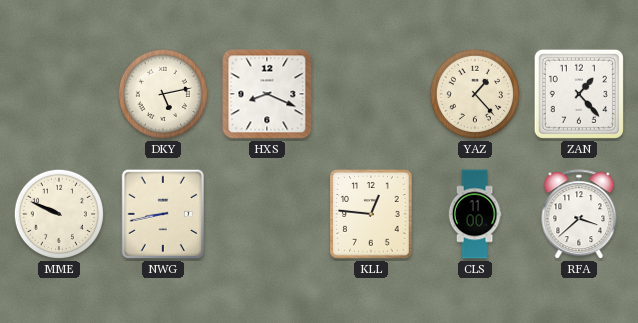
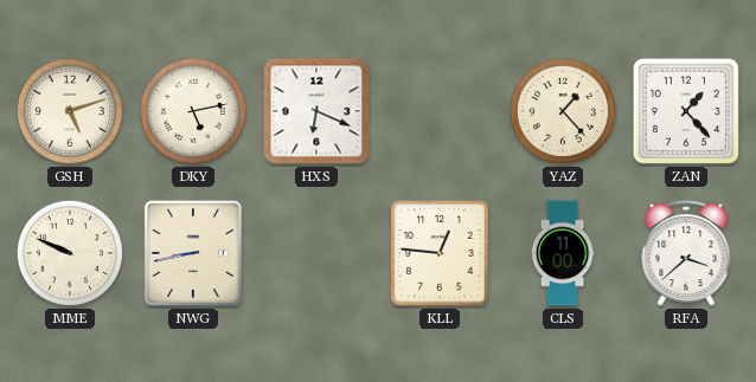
GSH: none -> 5:12 (70, 111)
HXS: 8:19 -> 6:19 (316, 111)
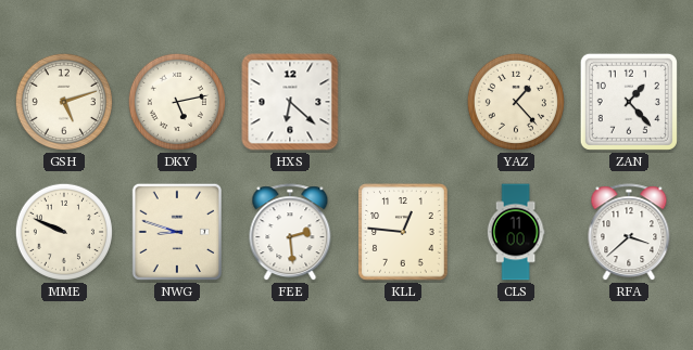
HXS: 6:19 -> 6:22 (290, 102)
NWG: 8:43 -> 8:48 (176, 232)
FEE: none -> 2:29 (290, 233)
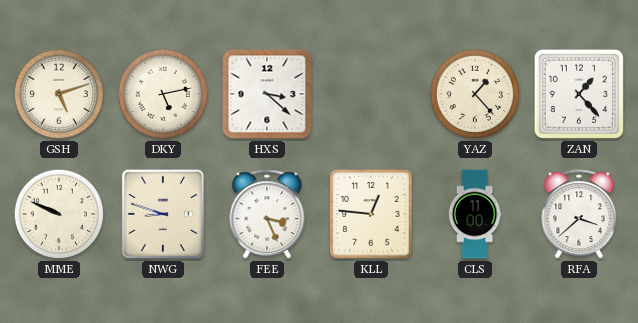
HXS: 6:22 -> 3:22 (267, 94)
FEE: 2:29 -> 3:26 (267, 215)
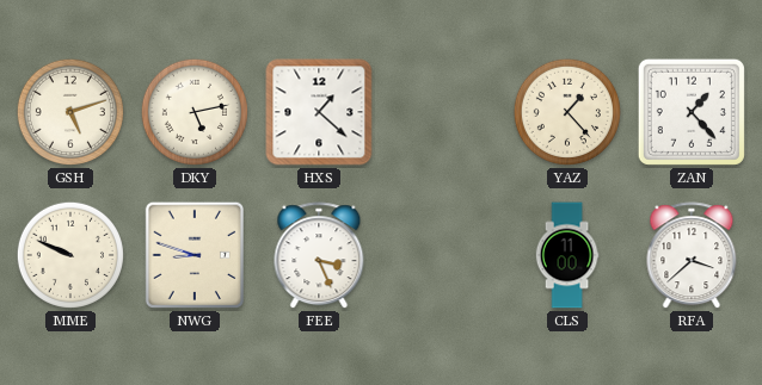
HXS: 3:22 -> 1:22 (319, 112)
KLL: 12:46 -> none (371, 214)
